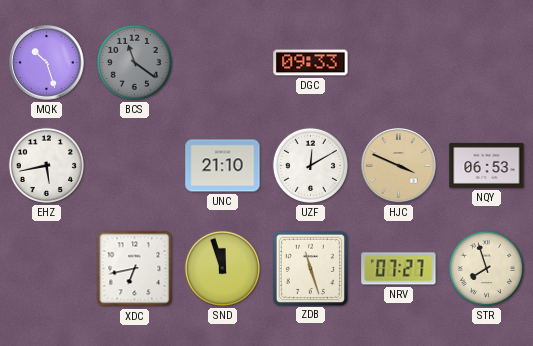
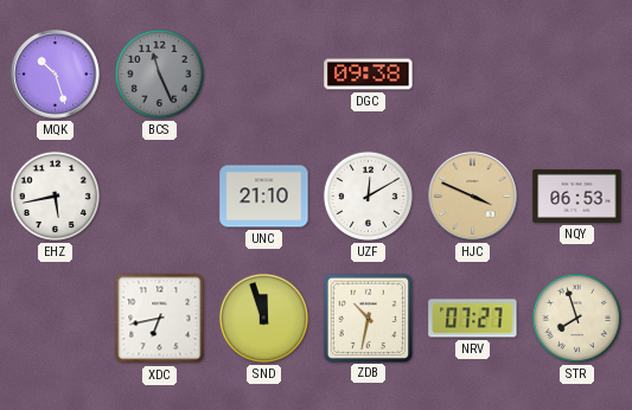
BCS: 11:21 -> 11:26 (159, 73)
DGC: 09:33 -> 09:38 (369, 75)
ZDB: 11:27 -> 10:32 (368, 318)
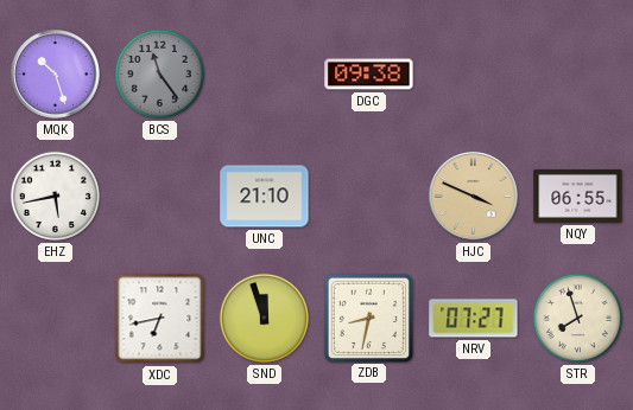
BCS: 11:26 -> 11:24 (159, 73)
UZF: 12:10 -> none (368, 196)
NQY: 06:53 -> 06:55 (578, 196)
ZDB: 10:32 -> 8:32 (368, 318)
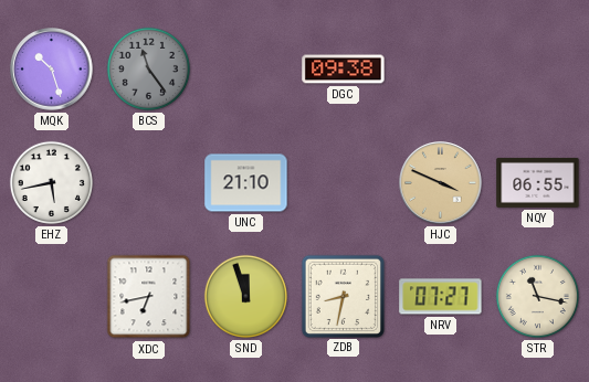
STR: 7:57 -> 11:17 (537, 296)
